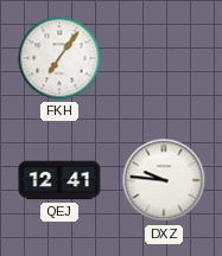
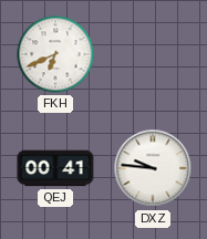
FKH: 7:06 -> 6:41 (55, 54)
QEJ: 12:41 -> 00:41 (55, 168)
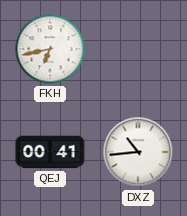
FKH: 6:41 -> 6:43 (50, 49)
DXZ: 9:46 -> 10:44 (138, 152)
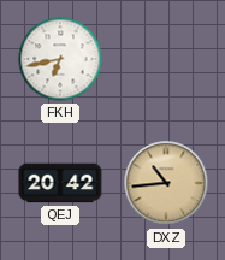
QEJ: 00:41 -> 20:42 (60, 183)
DXZ dial: white -> champagne (166, 183)
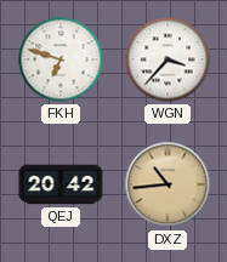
FKH: 6:43 -> 6:48 (61, 59)
WGN: none -> 3:37 (168, 59)
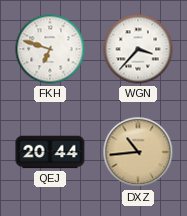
QEJ: 20:42 -> 20:44 (50, 152)
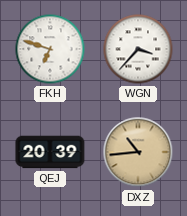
QEJ: 20:44 -> 20:39 (50, 152)
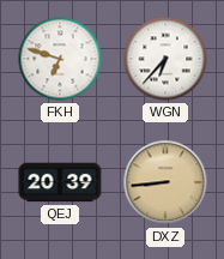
WGN: 3:37 -> 6:37 (165, 59)
DXZ: 10:44 -> 8:44 (165, 182)
